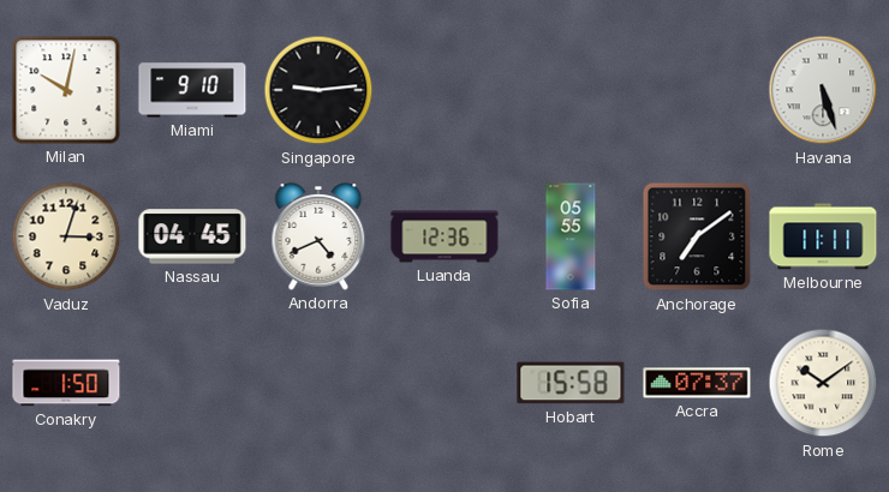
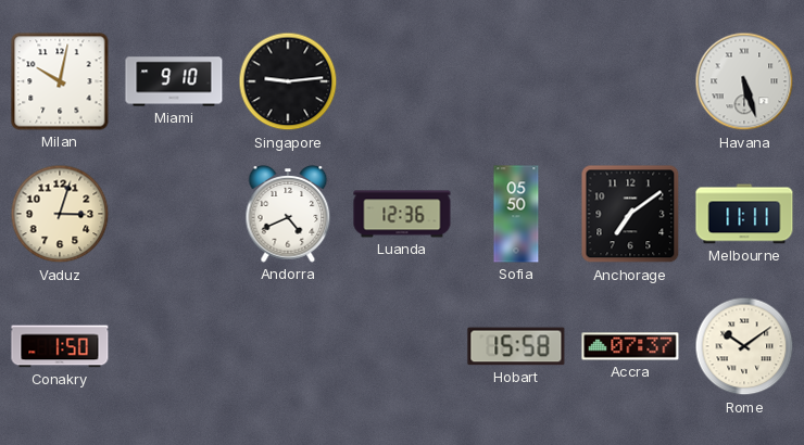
Nassau: 04:45 -> none (192, 236)
Sofia: 05:55 -> 05:50 (516, 214)
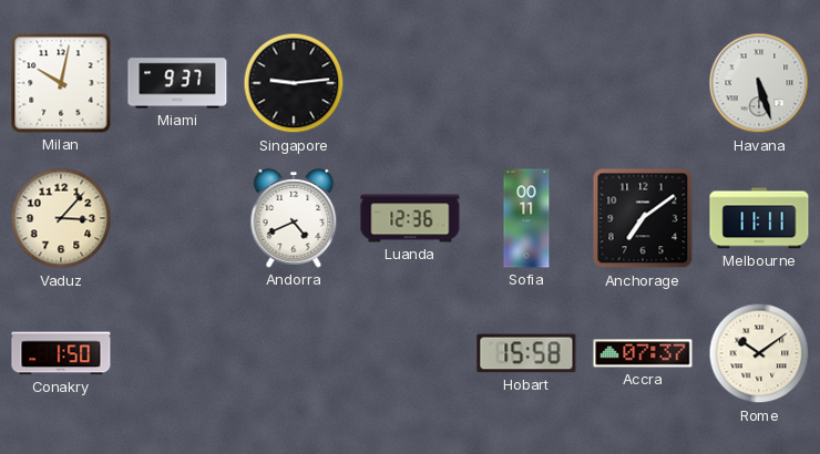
Miami: 9:10 -> 9:37 (177, 83)
Vaduz: 3:03 -> 3:07 (61, 218)
Sofia: 05:50 -> 00:11 (526, 218)
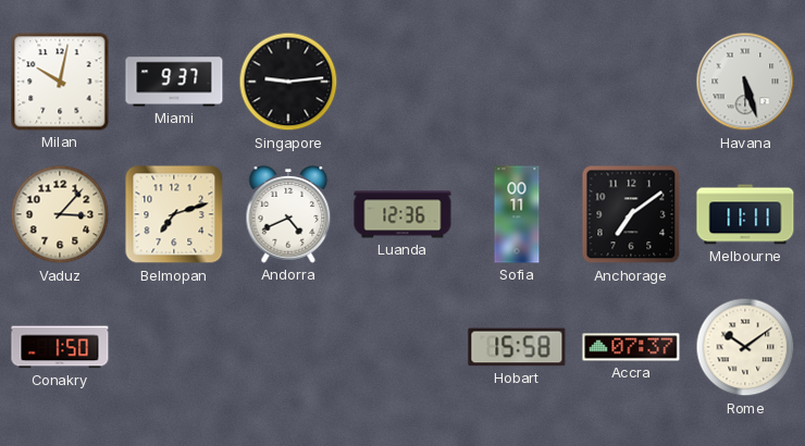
Belmopan: none -> 7:12 (174, 214)
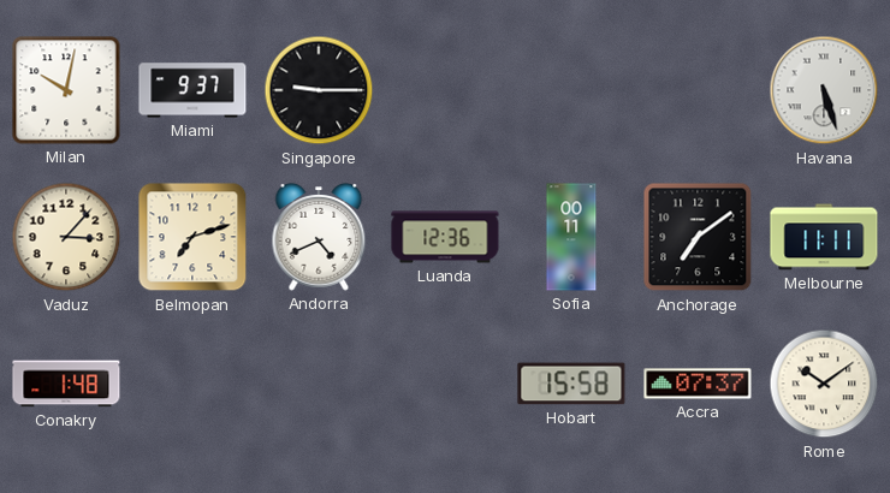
Singapore: 9:14 -> 9:15 (319, 90)
Conakry: 1:50 -> 1:48 (66, 384)
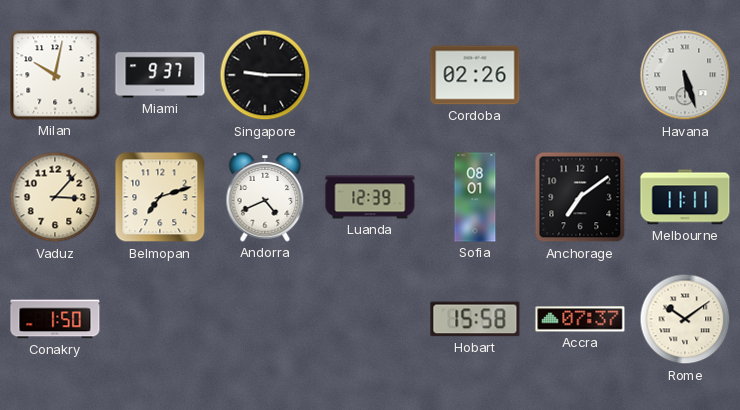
Cordoba: none -> 02:26 (475, 75)
Luanda: 12:36 -> 12:39 (370, 197)
Sofia: 00:11 -> 08:01 (475, 197)
Conakry: 1:48 -> 1:50 (55, 319)
